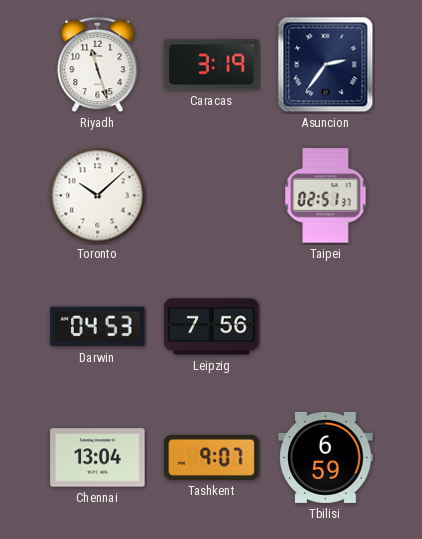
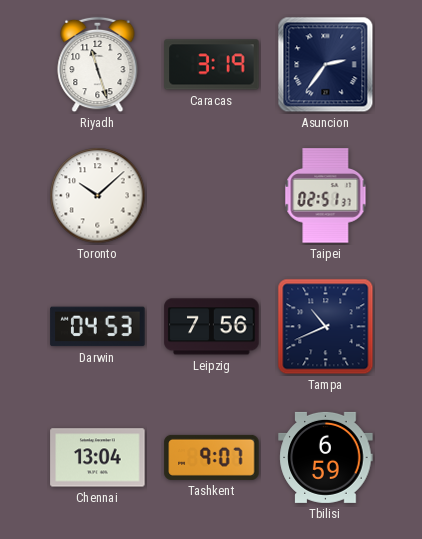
Tampa: none -> 10:41 (326, 327)
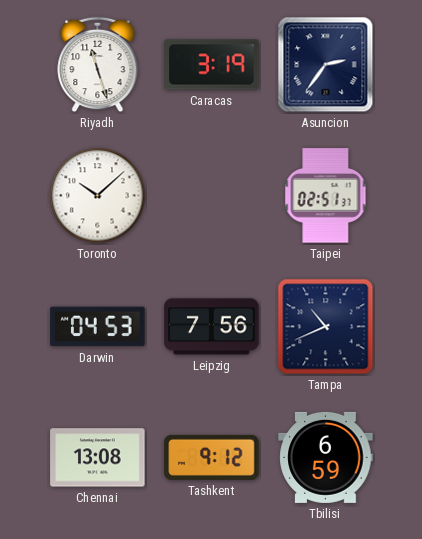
Chennai: 13:04 -> 13:08 (98, 458)
Tashkent: 9:07 -> 9:12 (212, 457)
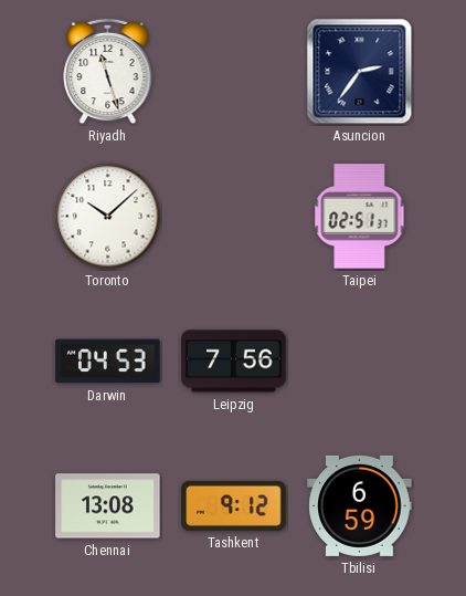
Caracas: 3:19 -> none (212, 65)
Tampa: 10:41 -> none (326, 327)
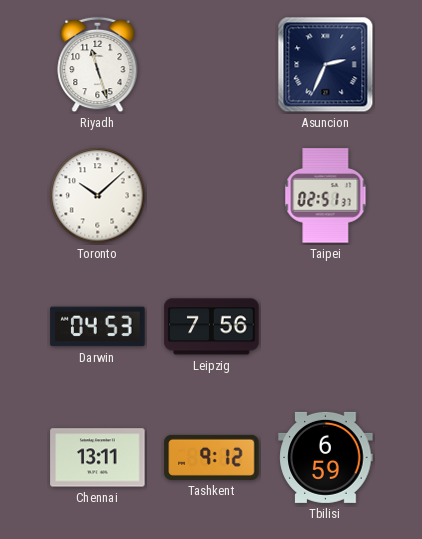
Asuncion: 2:36 -> 2:34 (326, 65)
Chennai: 13:08 -> 13:11 (98, 458)
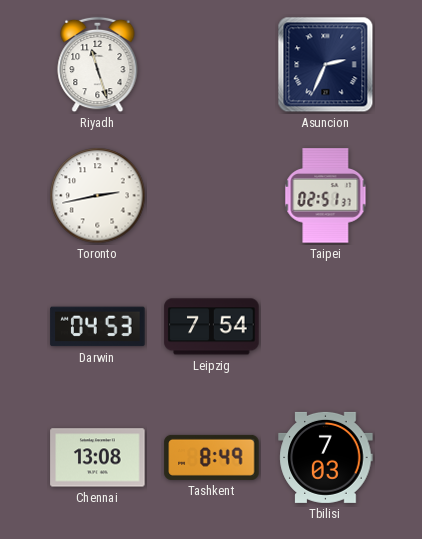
Toronto: 10:08 -> 2:43 (98, 196)
Leipzig: 7:56 -> 7:54 (212, 327)
Chennai: 13:11 -> 13:08 (98, 458)
Tashkent: 9:12 -> 8:49 (212, 457)
Tbilisi: 6:59 -> 7:03 (326, 457)
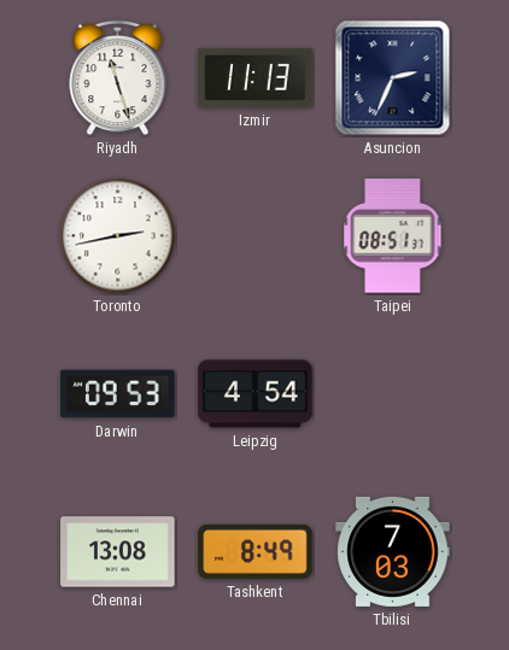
Izmir: none -> 11:13 (256, 77)
Taipei: 02:51 -> 08:51 (393, 236)
Darwin: 04:53 -> 09:53 (118, 394)
Leipzig: 7:54 -> 4:54 (256, 394)
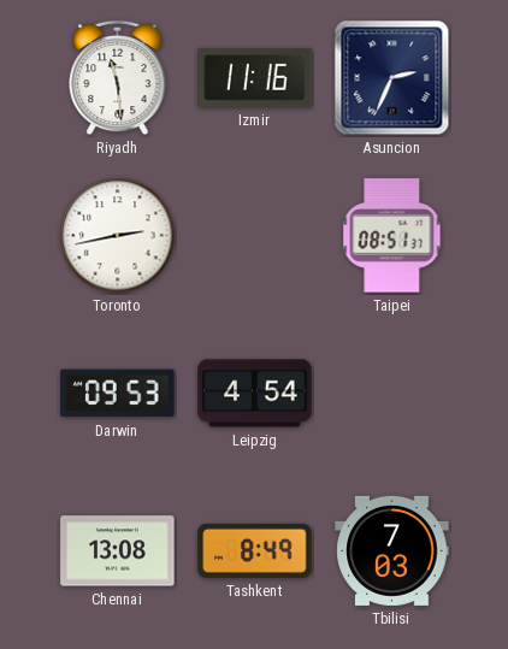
Riyadh: 11:27 -> 11:29 (118, 78)
Izmir: 11:13 -> 11:16 (255, 77)
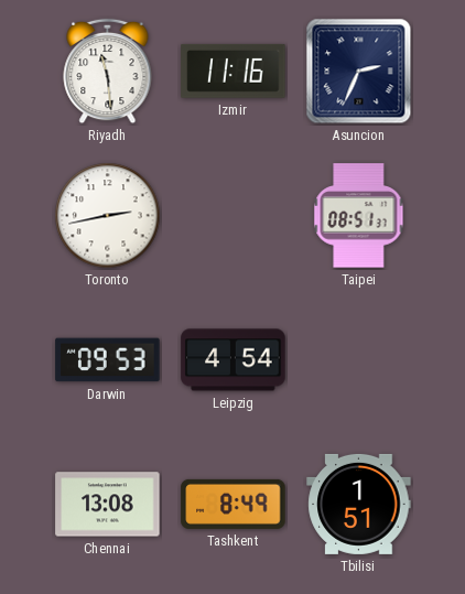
Tbilisi: 7:03 -> 1:51 (359, 504)
